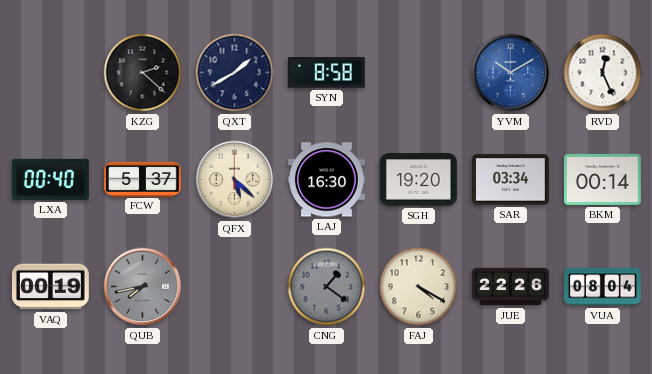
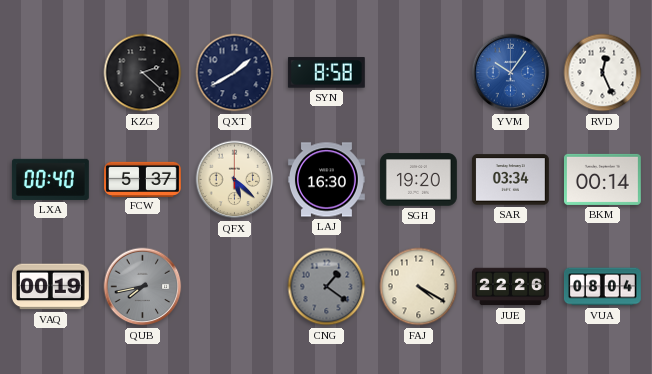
YVM: 10:10 -> 10:06 (511, 73)
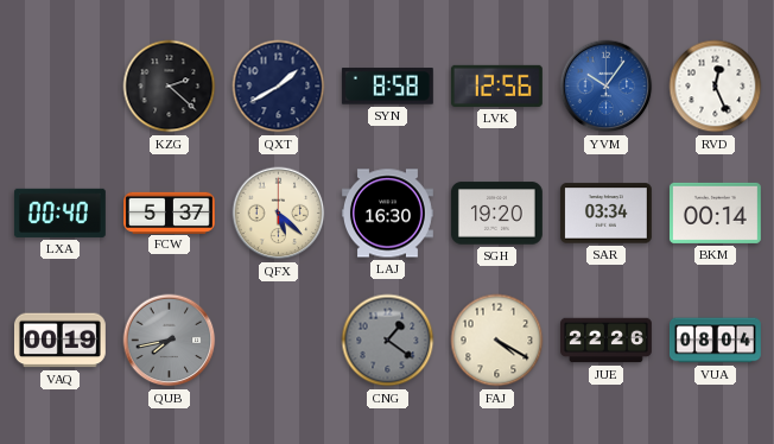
LVK: none -> 12:56 (496, 85)
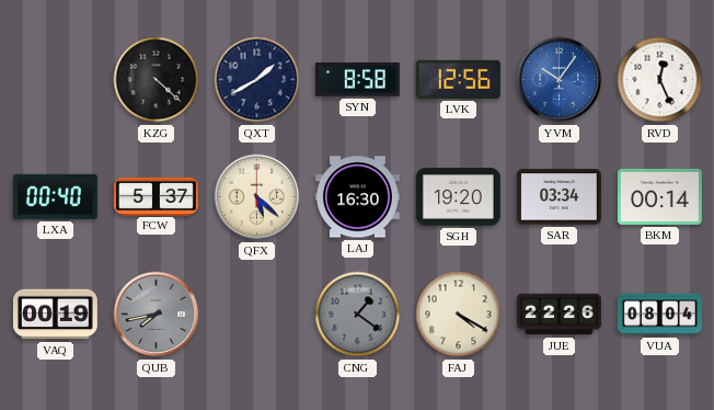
KZG: 2:22 -> 4:22 (157, 80)
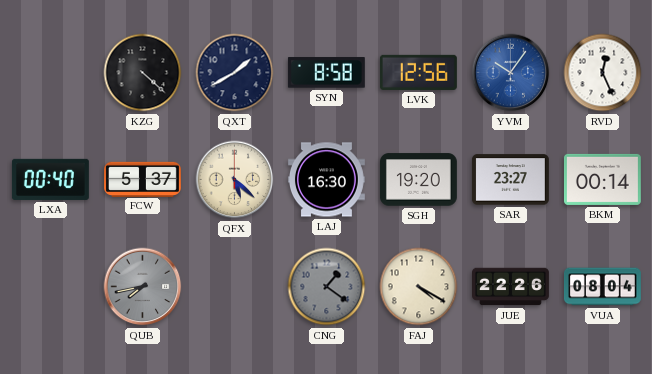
SAR: 03:34 -> 23:27 (510, 180)
VAQ: 00:19 -> none (55, 315)
